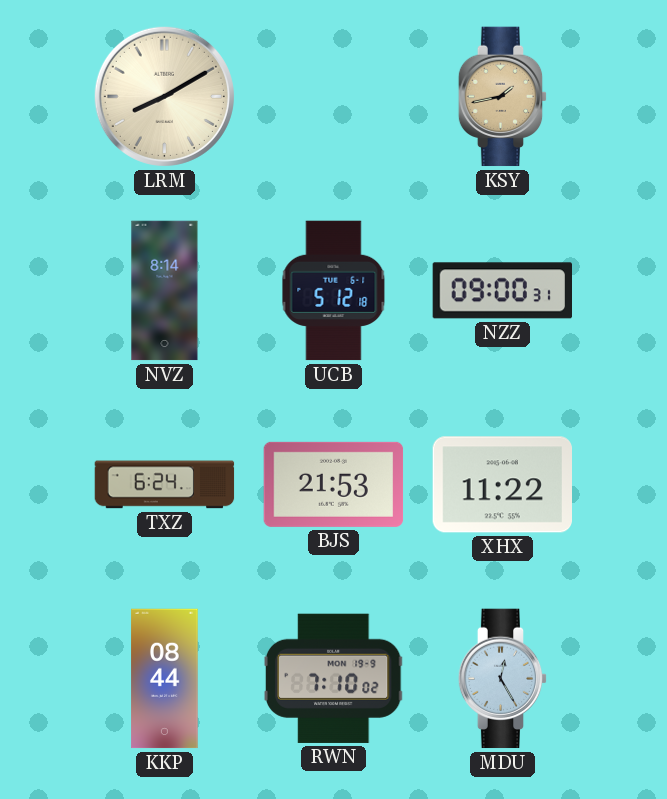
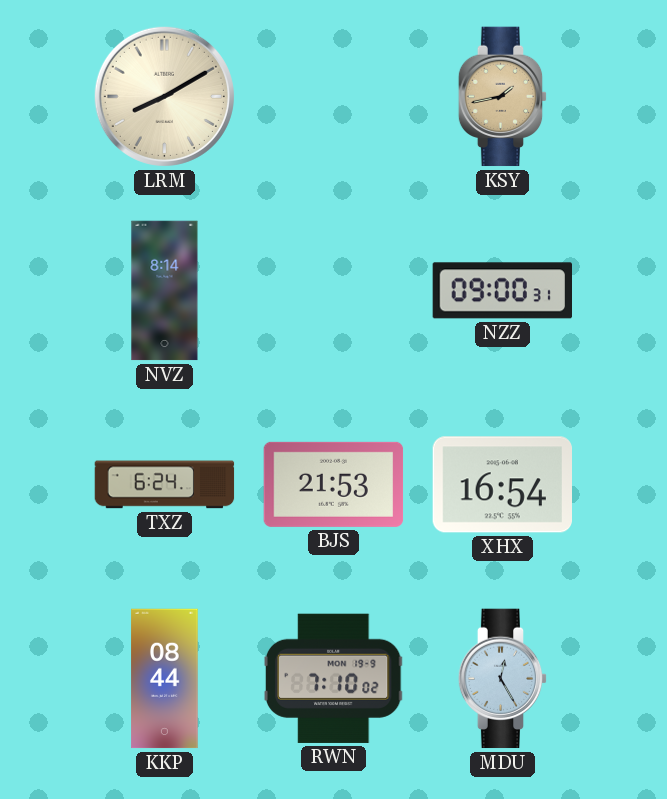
UCB: 5:12 -> none (334, 291)
XHX: 11:22 -> 16:54 (502, 485)
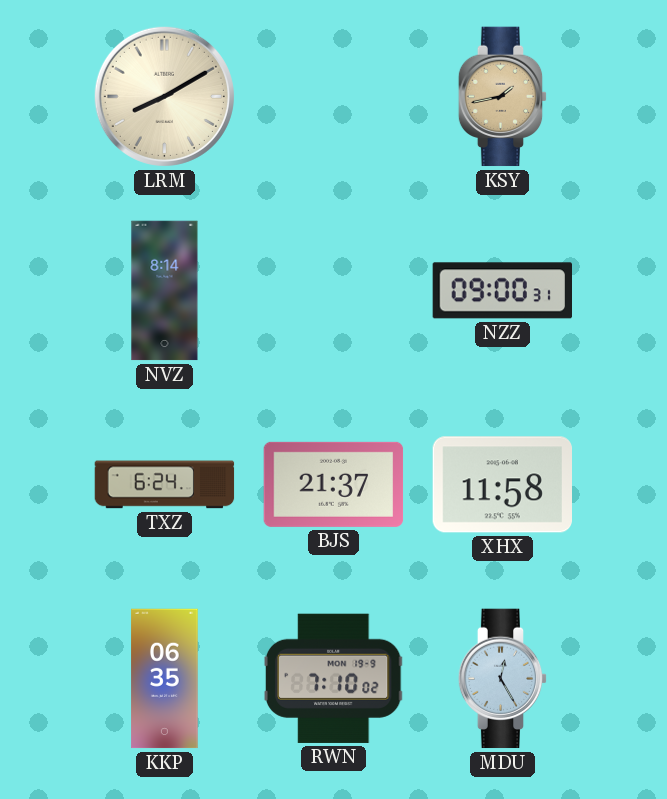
BJS: 21:53 -> 21:37 (334, 484)
XHX: 16:54 -> 11:58 (502, 485)
KKP: 08:44 -> 06:35 (165, 679)
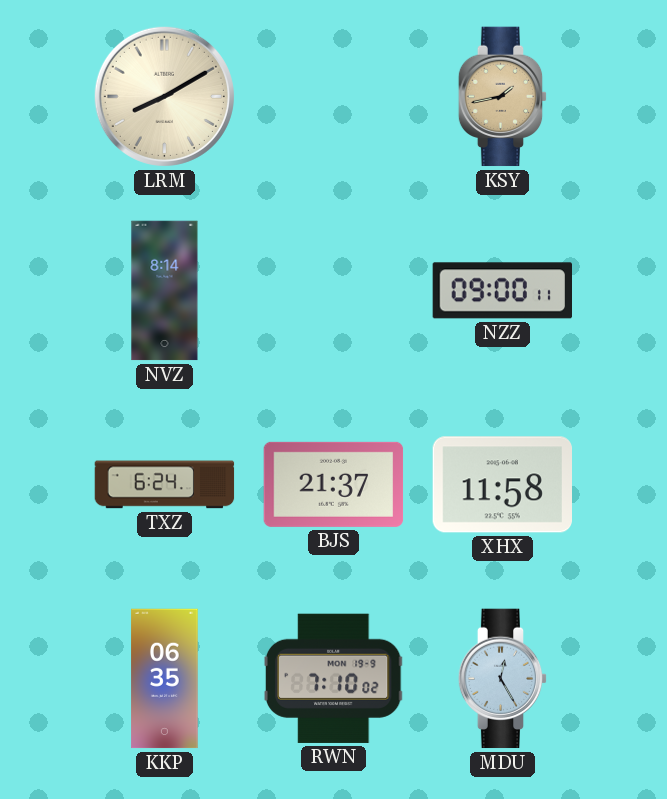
NZZ: 09:00:31 -> 09:00:11 (502, 291)
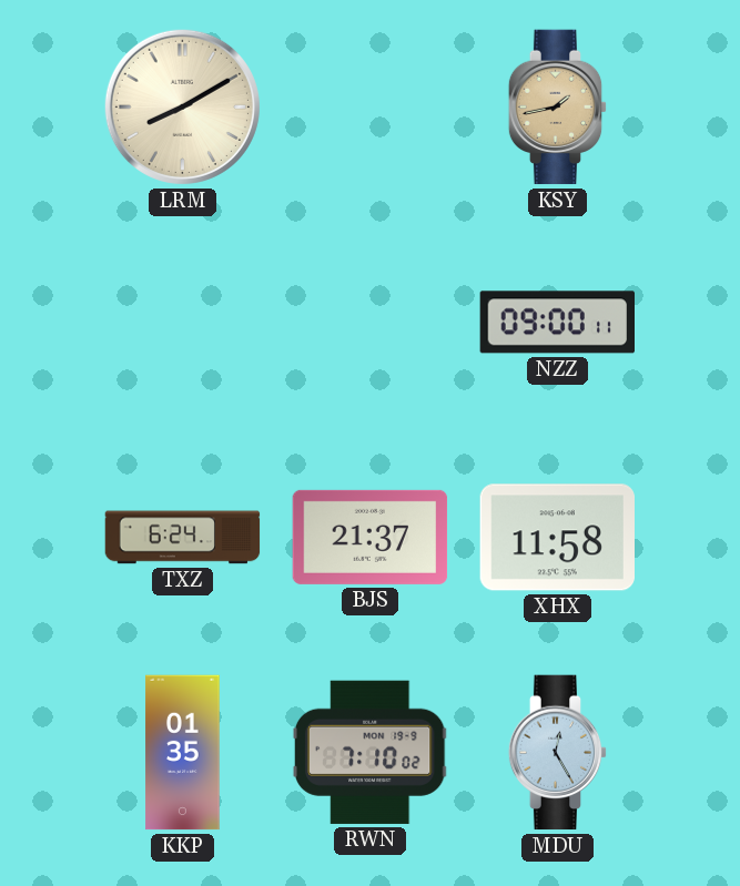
NVZ: 8:14 -> none (165, 291)
KKP: 06:35 -> 01:35 (183, 753)
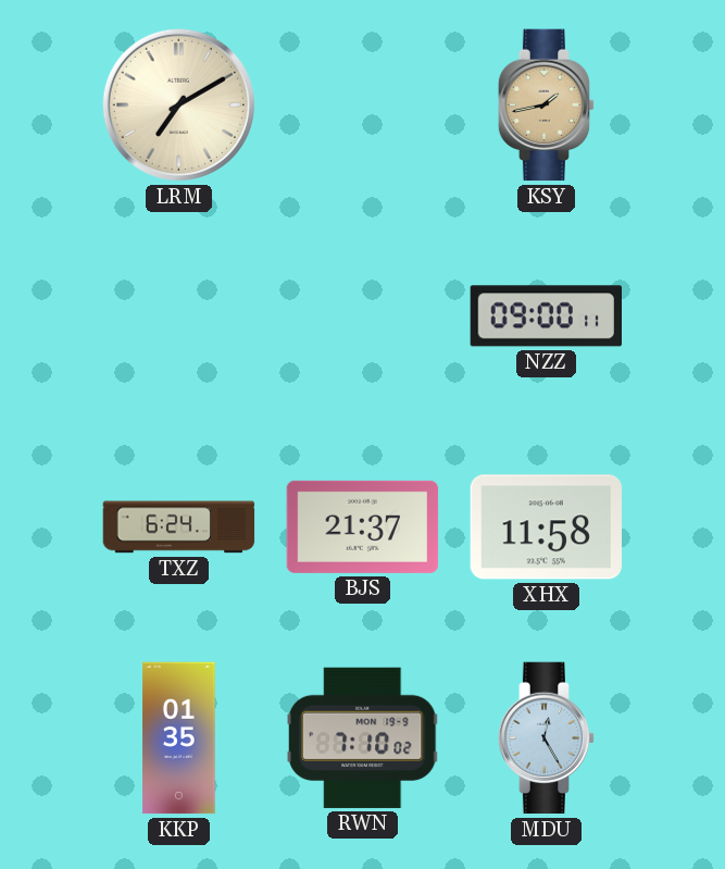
LRM: 8:10 -> 7:10 (178, 104)
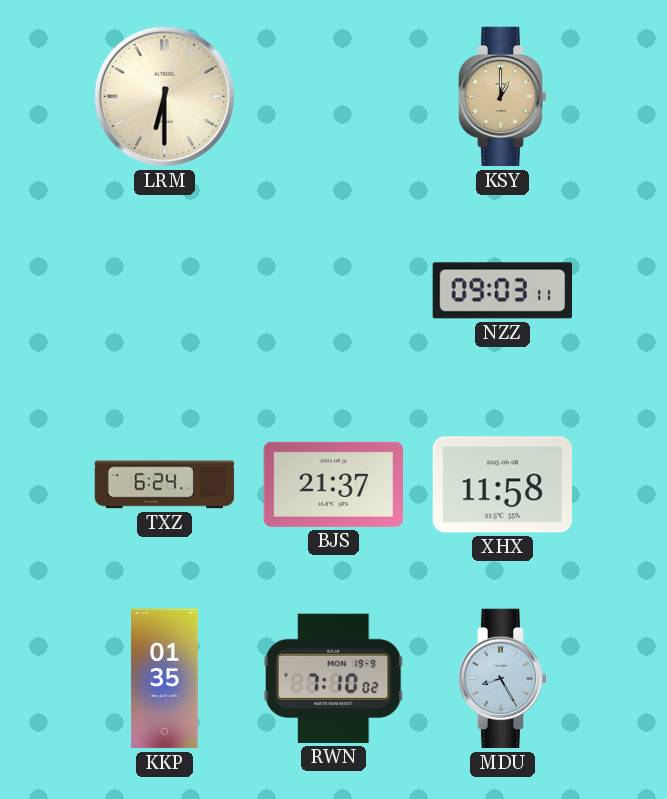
LRM: 7:10 -> 6:30 (164, 96)
KSY: 1:43 -> 1:00 (503, 97)
NZZ: 09:00 -> 09:03 (502, 291)
MDU: 12:25 -> 8:25 (503, 679)
